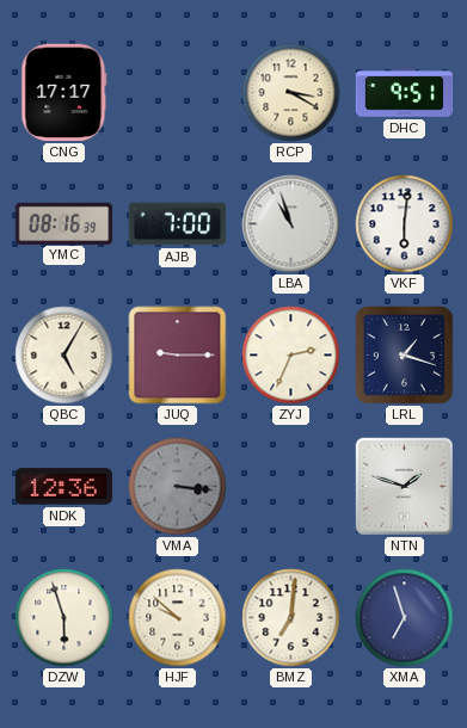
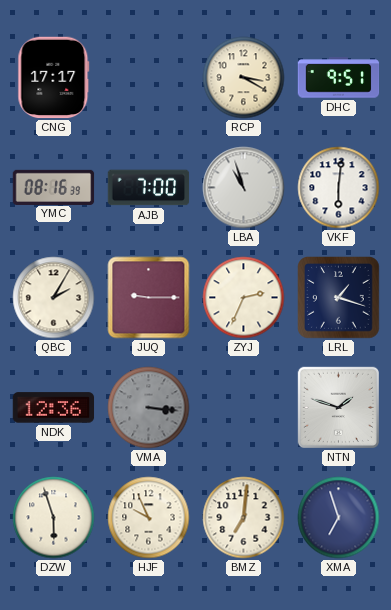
QBC: 5:05 -> 2:05 (54, 298)
HJF: 9:52 -> 9:56 (149, 518)
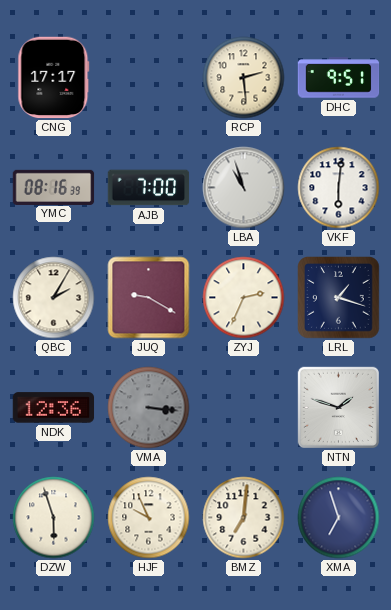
RCP: 3:20 -> 2:29 (244, 78)
JUQ: 9:15 -> 9:20 (149, 298)
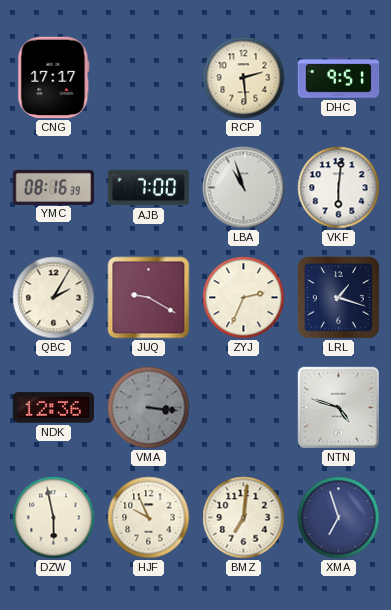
NTN: 1:48 -> 4:48 (338, 407)
DZW: 5:57 -> 5:58 (54, 518)
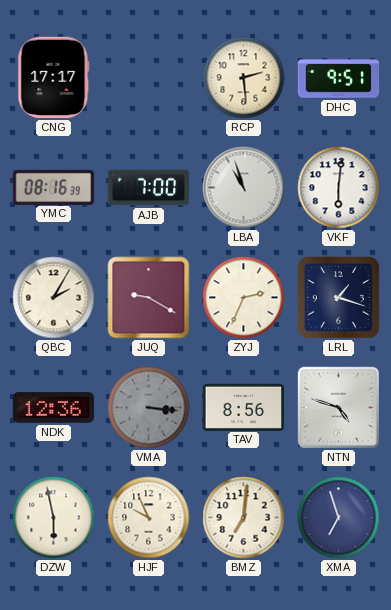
TAV: none -> 8:56 (244, 407)
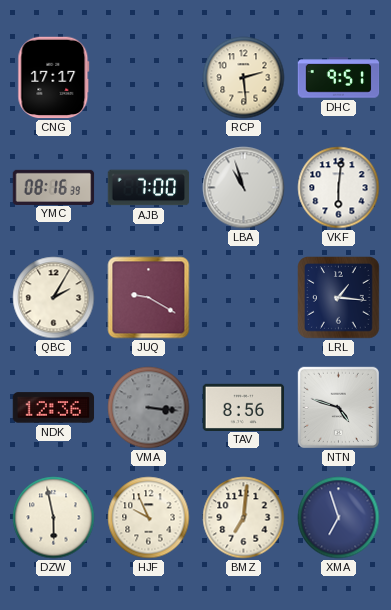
ZYJ: 2:34 -> none (244, 298)
LRL: 1:18 -> 1:16 (339, 298)
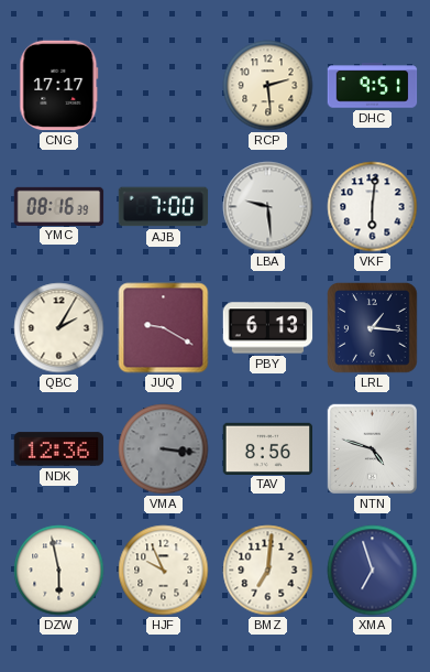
LBA: 10:57 -> 9:29 (268, 207)
PBY: none -> 6:13 (268, 328)
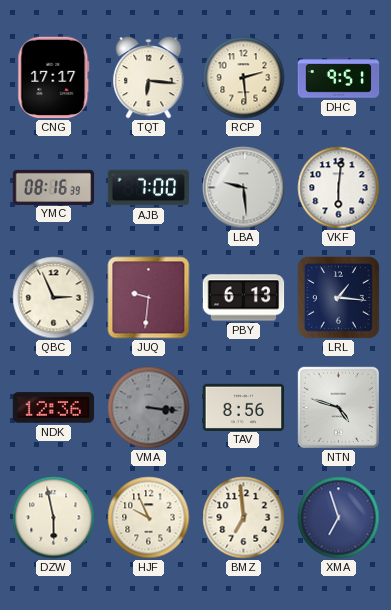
TQT: none -> 6:16 (149, 78)
QBC: 2:05 -> 2:56 (54, 298)
JUQ: 9:20 -> 9:31 (149, 298)
BMZ: 7:01 -> 6:59 (244, 518)
